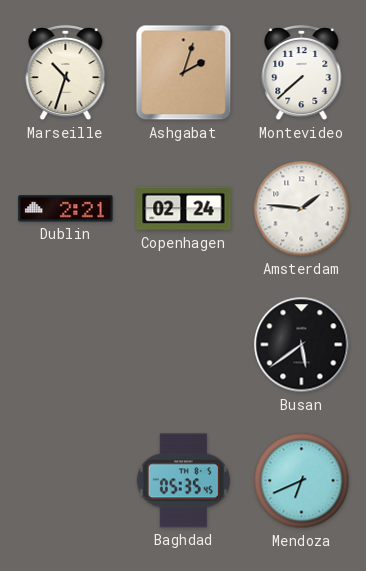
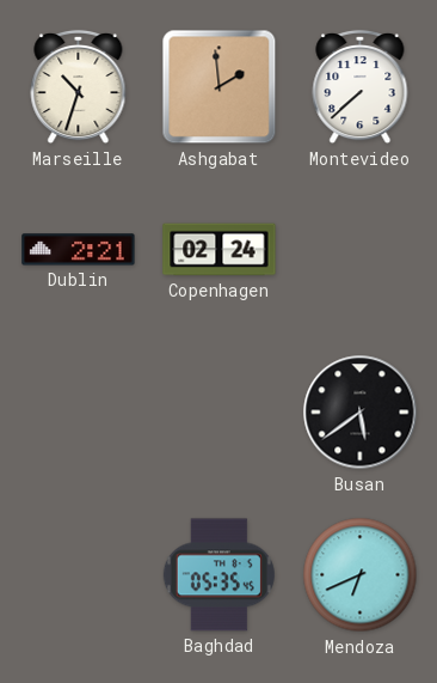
Ashgabat: 2:03 -> 1:59 (220, 87)
Amsterdam: 1:46 -> none (302, 209)
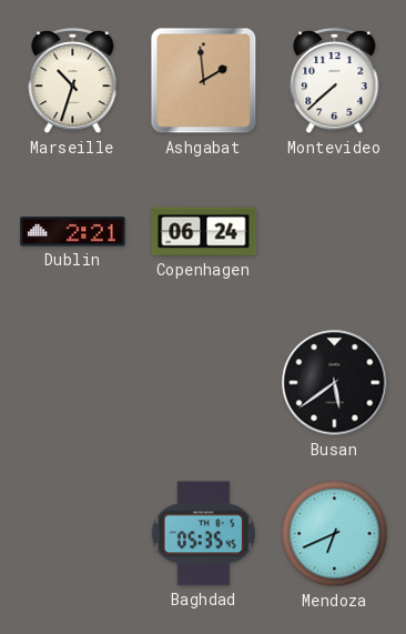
Copenhagen: 02:24 -> 06:24 (204, 232)
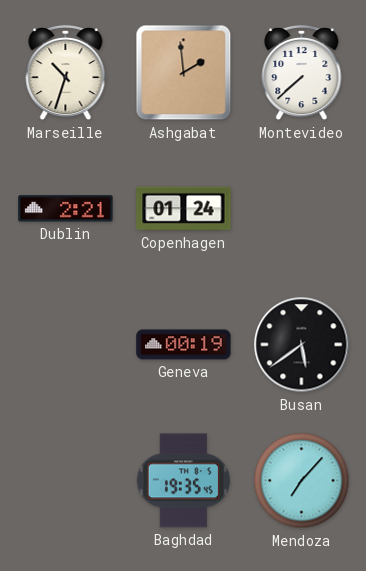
Copenhagen: 06:24 -> 01:24 (184, 209)
Geneva: none -> 00:19 (184, 345)
Baghdad: 05:35 -> 19:35 (183, 481)
Mendoza: 6:41 -> 7:07 (302, 481)
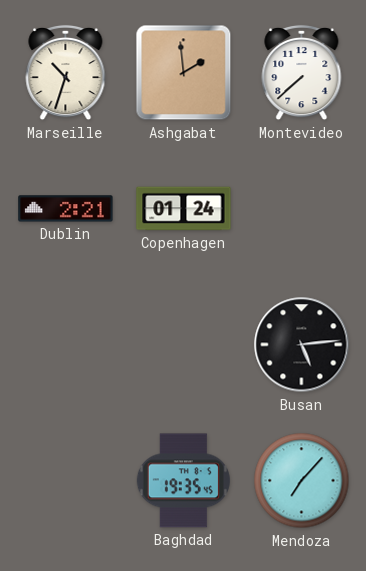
Geneva: 00:19 -> none (184, 345)
Busan: 5:39 -> 5:14 (302, 345)
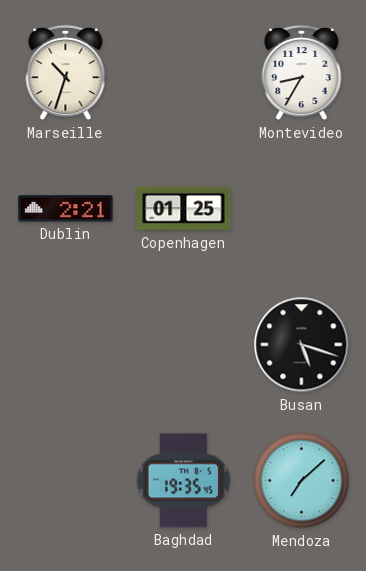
Ashgabat: 1:59 -> none (184, 73)
Montevideo: 7:38 -> 8:35 (302, 73)
Copenhagen: 01:24 -> 01:25 (184, 209)
Busan: 5:14 -> 5:18 (302, 345)
Mendoza: 7:07 -> 7:08 (302, 481)
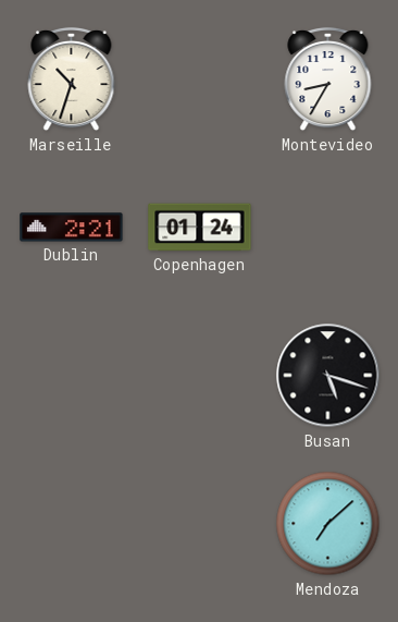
Copenhagen: 01:25 -> 01:24 (200, 228)
Baghdad: 19:35 -> none (183, 481)
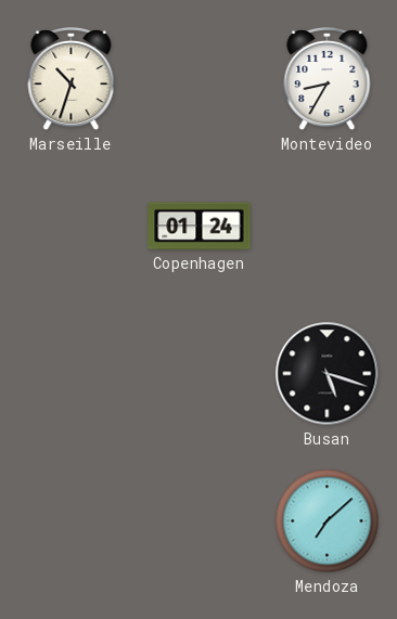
Dublin: 2:21 -> none (72, 228)
